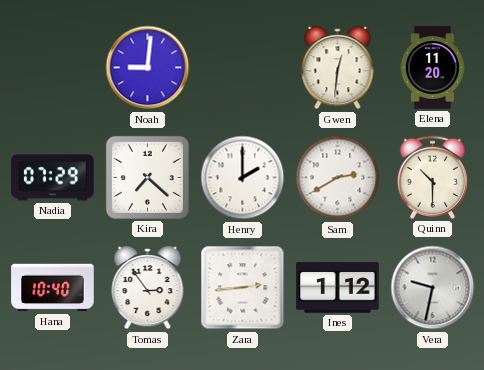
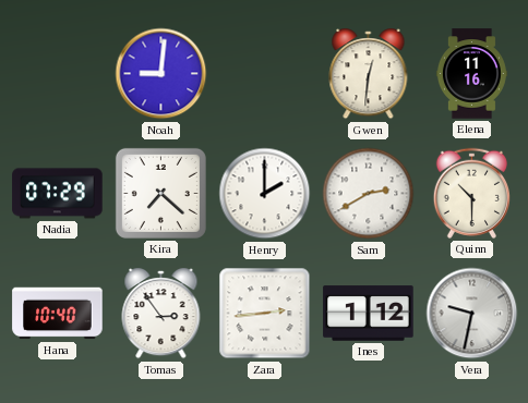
Elena: 11:20 -> 11:16 (471, 74)
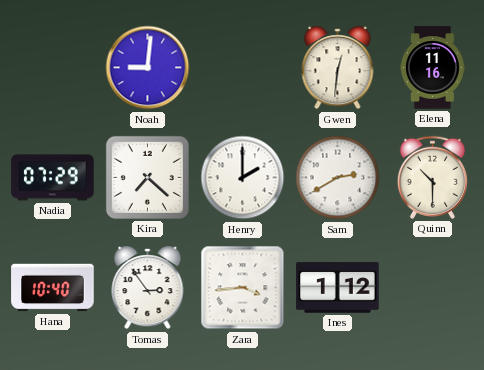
Zara: 2:44 -> 3:44 (243, 288)
Vera: 9:32 -> none (472, 314)
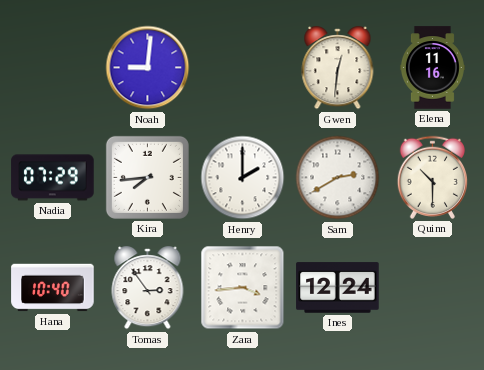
Kira: 7:22 -> 7:44 (147, 177)
Ines: 1:12 -> 12:24 (338, 288)
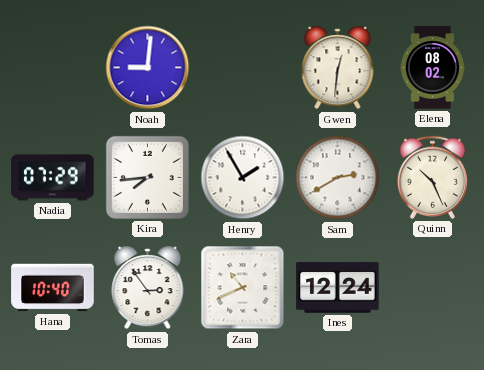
Elena: 11:16 -> 08:02 (432, 68)
Henry: 2:00 -> 1:55 (243, 178)
Quinn: 10:30 -> 10:26 (432, 177)
Zara: 3:44 -> 10:41 (243, 288)
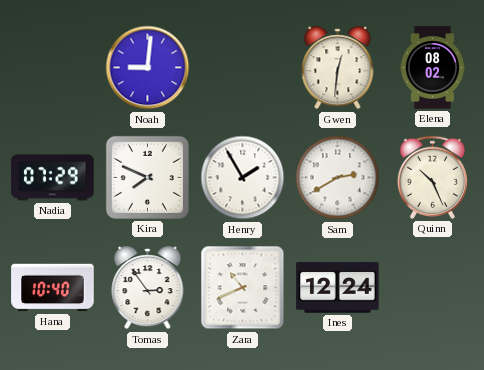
Kira: 7:44 -> 7:49 (147, 177)
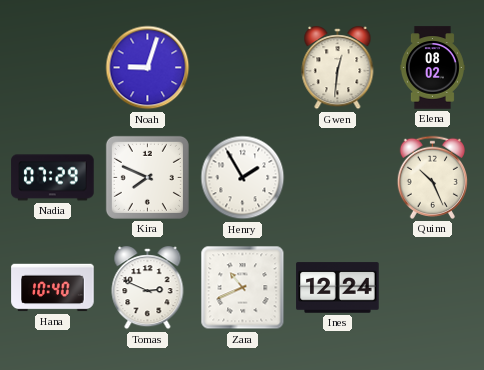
Noah: 9:01 -> 9:03 (148, 68)
Sam: 2:40 -> none (338, 178)
Tomas: 2:54 -> 2:49 (148, 288)
